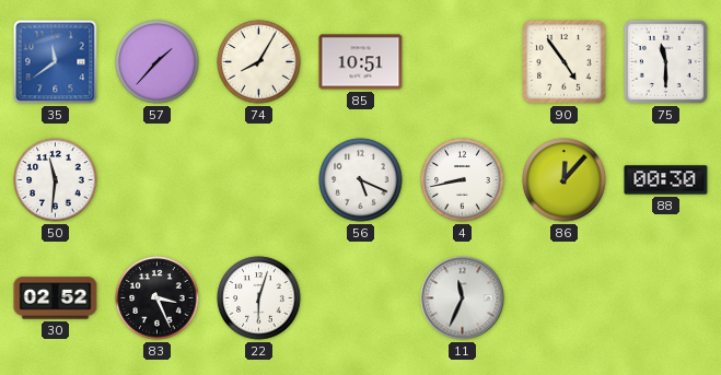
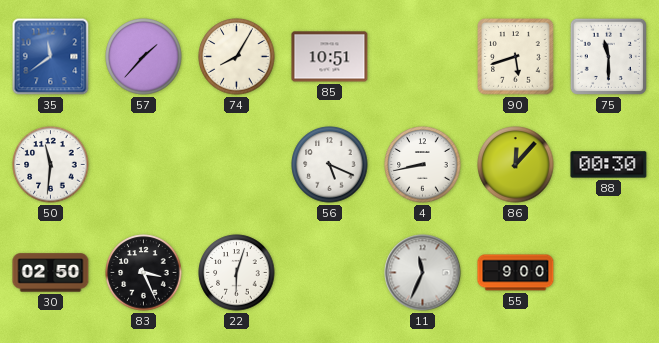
90: 4:54 -> 5:42 (516, 57)
30: 02:52 -> 02:50 (51, 273)
55: none -> 9:00 (516, 273)
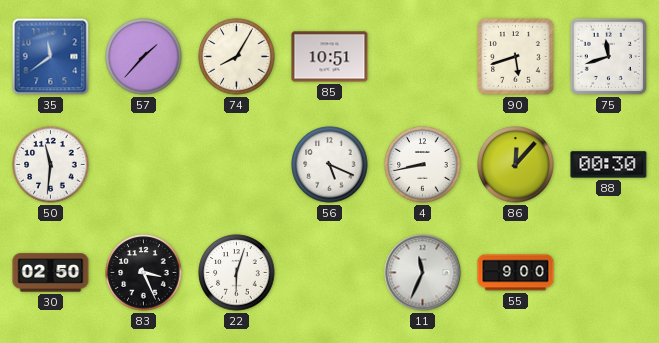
75: 11:30 -> 11:42 (608, 56)
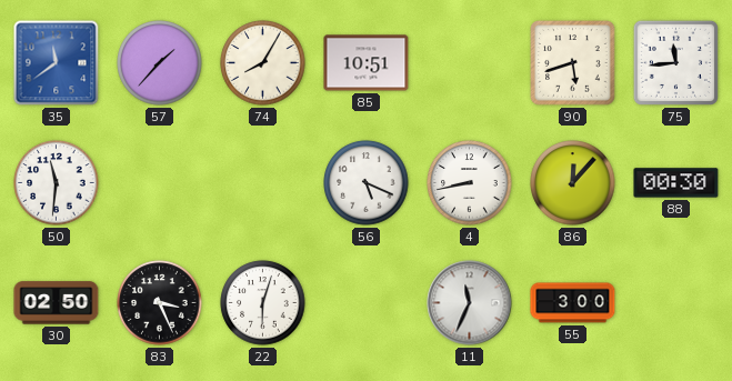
75: 11:42 -> 11:44 (675, 62)
55: 9:00 -> 3:00 (573, 303)
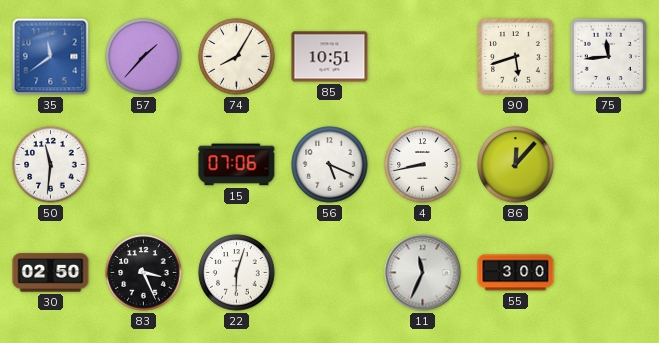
15: none -> 07:06 (237, 165)
88: 00:30 -> none (676, 183)
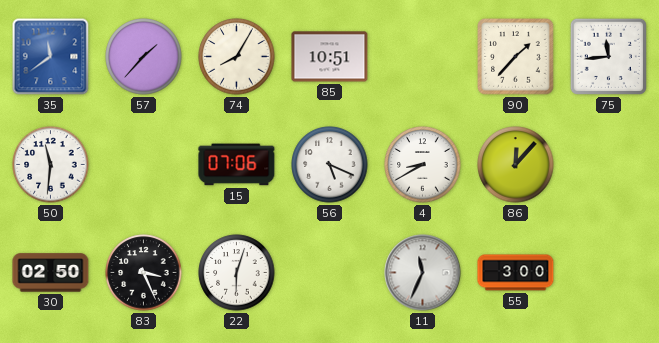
90: 5:42 -> 1:37 (516, 57)
4: 8:43 -> 8:40 (423, 165)
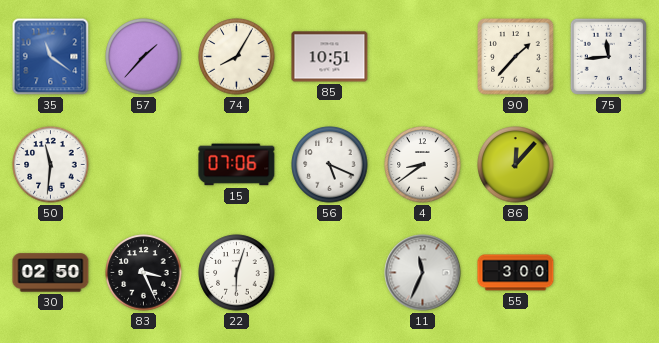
35: 11:39 -> 11:21 (51, 57)
4: 8:40 -> 8:39 (423, 165)
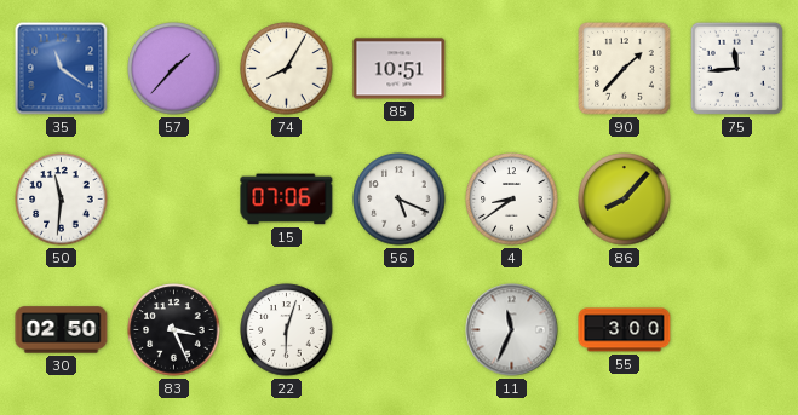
86: 12:07 -> 8:07 (625, 200)
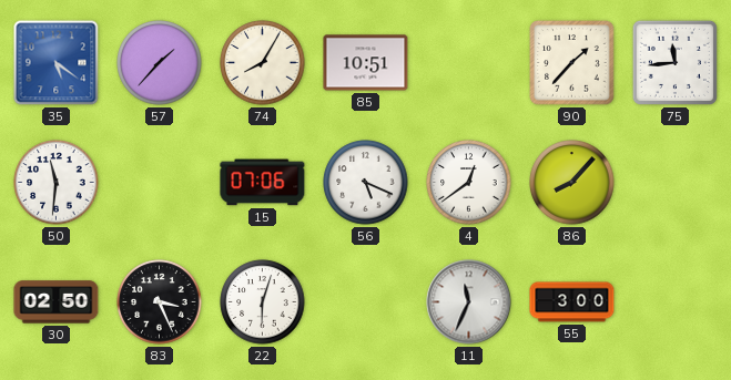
35: 11:21 -> 5:21 (57, 63)
4: 8:39 -> 12:39 (469, 183)
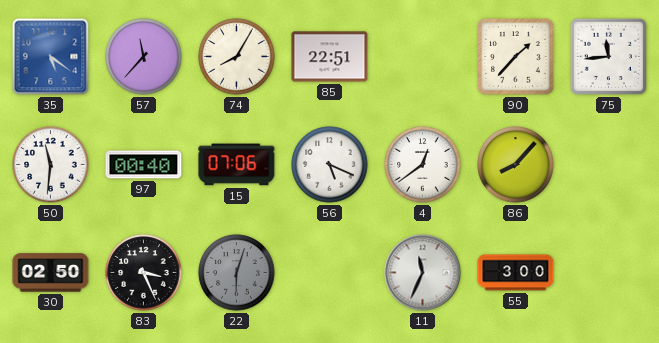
57: 1:37 -> 11:37 (144, 57)
85: 10:51 -> 22:51 (330, 57)
97: none -> 00:40 (144, 165)
22 dial: white -> grey (237, 273)
